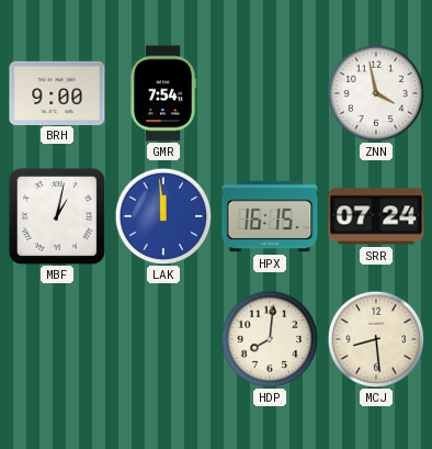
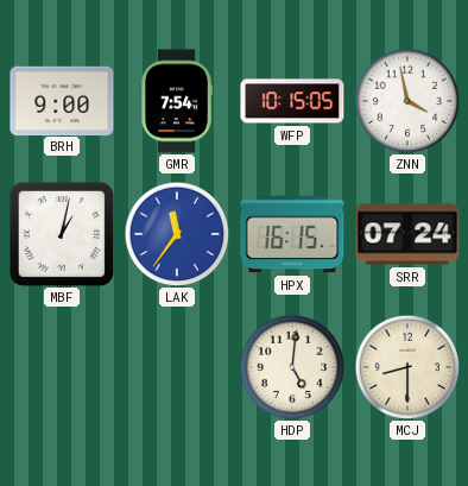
WFP: none -> 10:15 (292, 101)
LAK: 11:59 -> 11:36 (177, 234)
HDP: 8:01 -> 5:01 (292, 367)
MCJ: 8:29 -> 8:30 (407, 367)
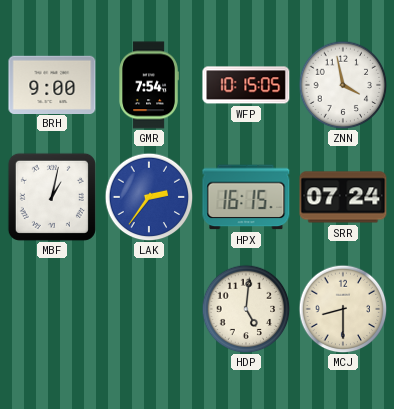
LAK: 11:36 -> 2:36 (149, 197)
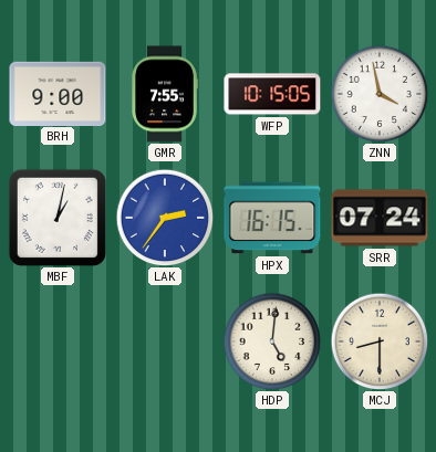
GMR: 7:54 -> 7:55 (165, 94)
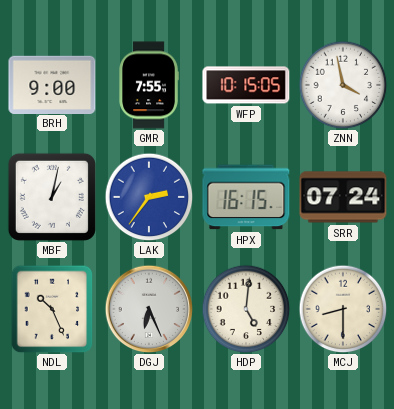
NDL: none -> 10:26 (52, 309)
DGJ: none -> 6:26 (149, 309)
